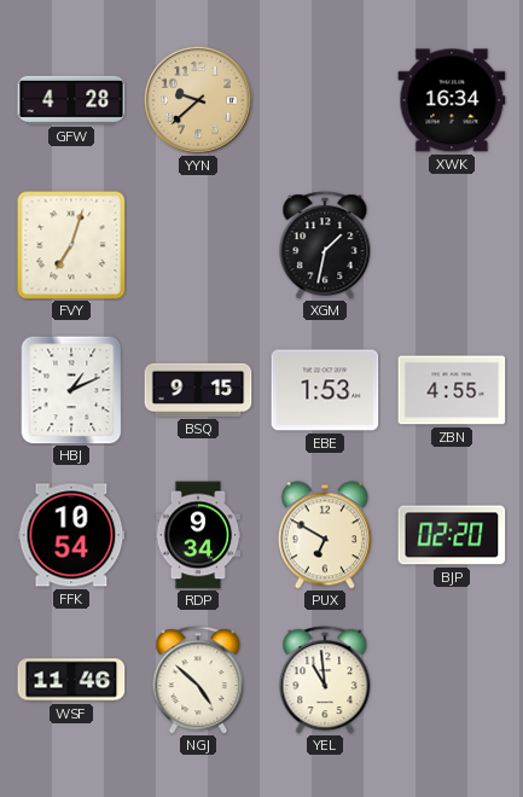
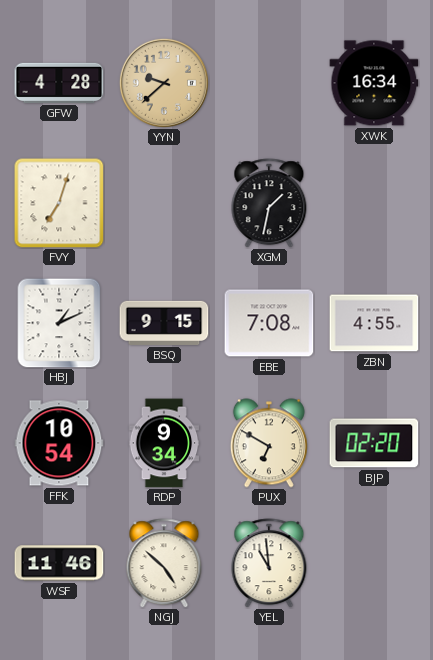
EBE: 1:53 -> 7:08 (269, 323)
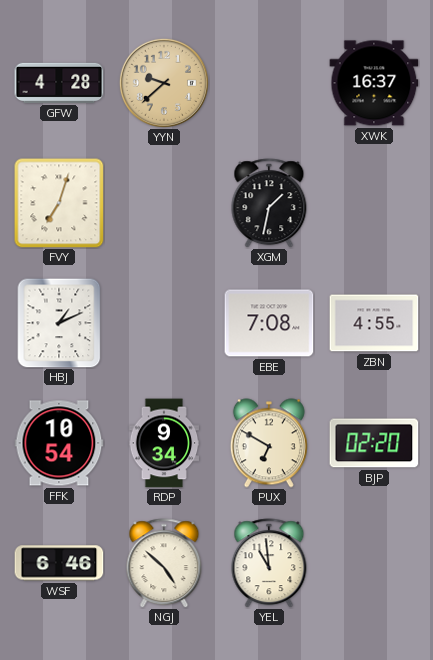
XWK: 16:34 -> 16:37 (374, 83)
BSQ: 9:15 -> none (164, 323)
WSF: 11:46 -> 6:46 (59, 563)
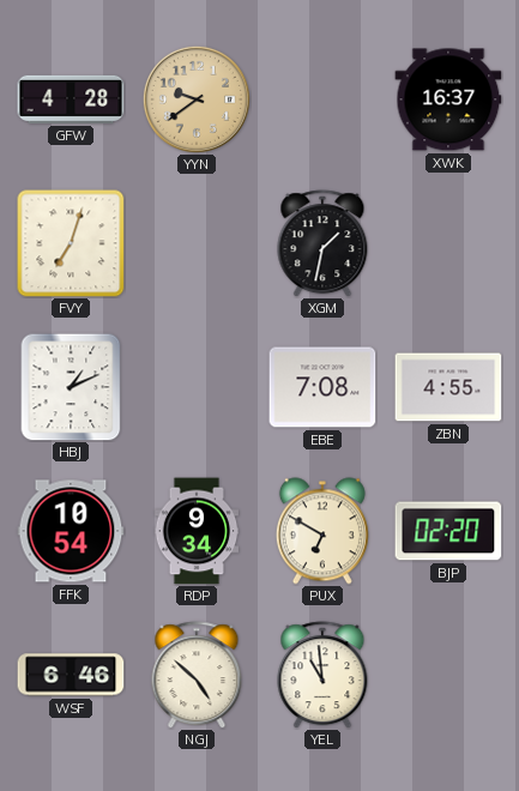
YYN: 9:38 -> 9:39 (197, 99)
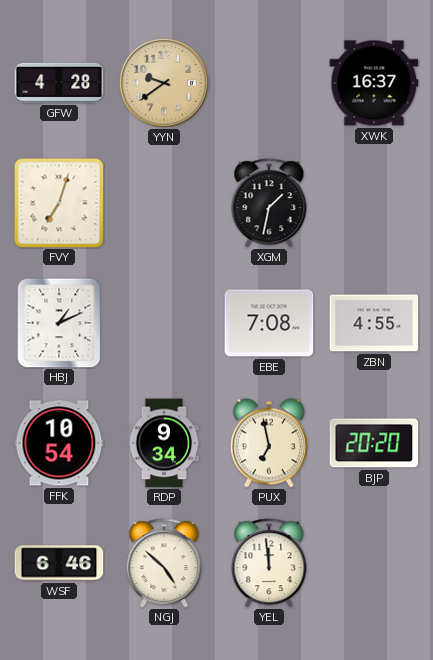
PUX: 6:50 -> 6:58 (269, 443)
BJP: 02:20 -> 20:20 (374, 443)
YEL: 10:59 -> 11:59 (269, 563)
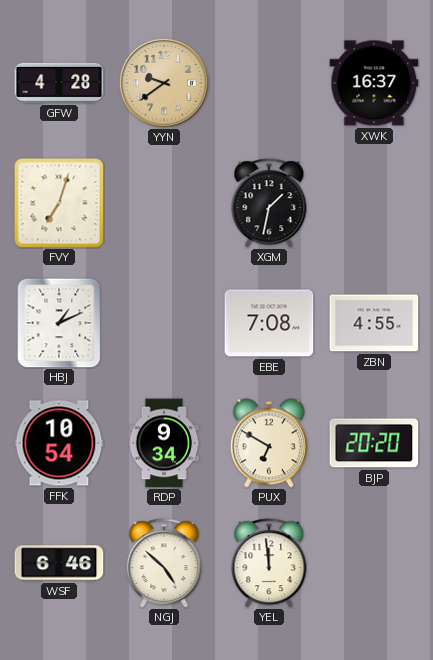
PUX: 6:58 -> 6:50 (269, 443)
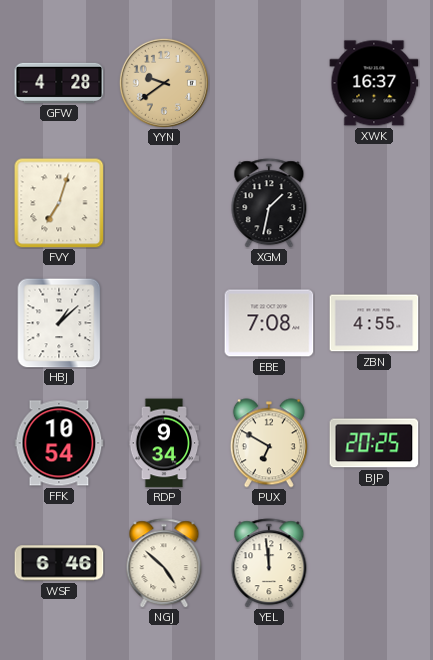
HBJ: 1:11 -> 1:08 (59, 323)
BJP: 20:20 -> 20:25 (374, 443)
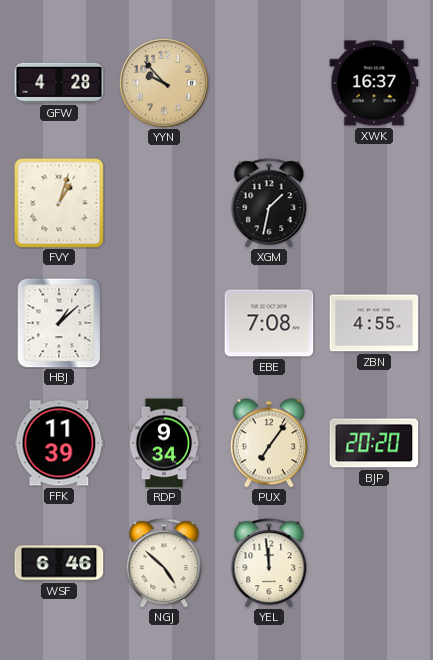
YYN: 9:39 -> 9:53 (164, 83)
FVY: 7:03 -> 1:03 (59, 203)
FFK: 10:54 -> 11:39 (59, 443)
PUX: 6:50 -> 7:06 (269, 443)
BJP: 20:25 -> 20:20 (374, 443)
